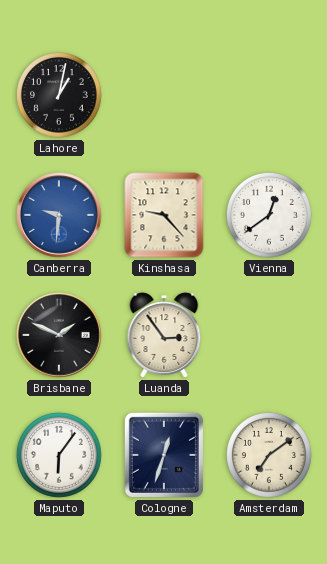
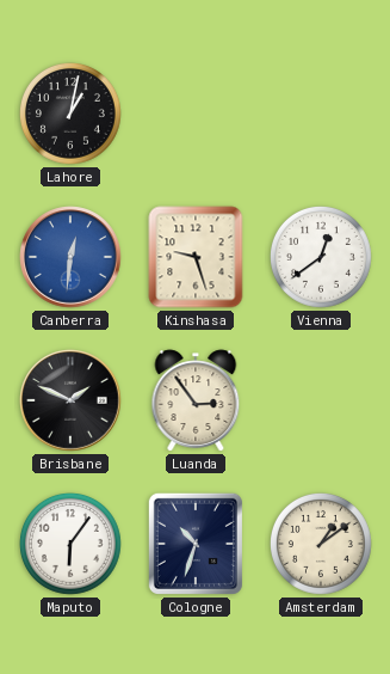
Canberra: 9:31 -> 12:31 (70, 257)
Kinshasa: 9:23 -> 9:27 (196, 257)
Cologne: 12:33 -> 10:33 (196, 544)
Amsterdam: 7:09 -> 1:09 (322, 545)
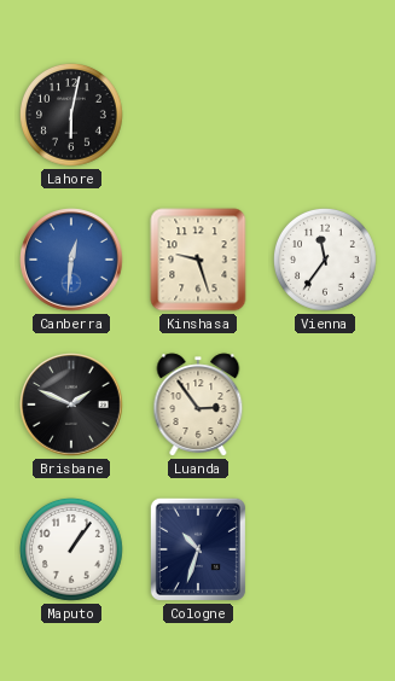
Lahore: 1:02 -> 6:02 (72, 116)
Vienna: 12:39 -> 11:36 (326, 261)
Maputo: 6:06 -> 1:06 (72, 551)
Amsterdam: 1:09 -> none (322, 545)
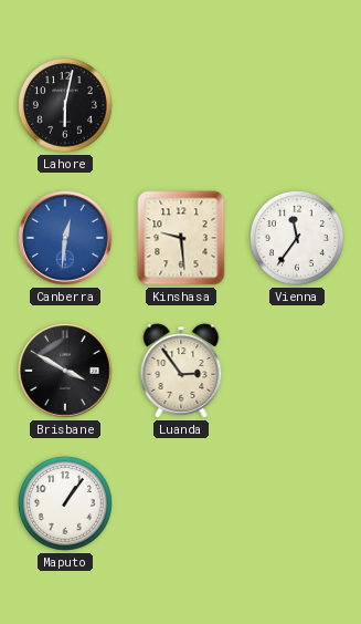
Kinshasa: 9:27 -> 9:29 (181, 238)
Brisbane: 1:49 -> 3:50 (65, 371)
Cologne: 10:33 -> none (198, 549)
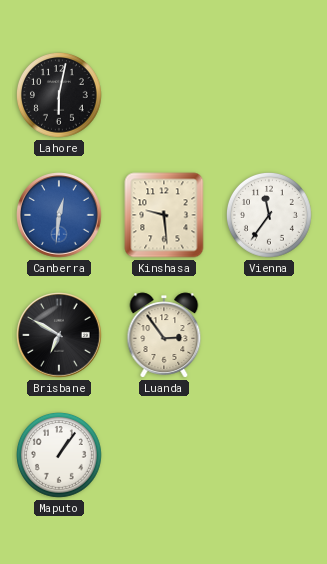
Brisbane: 3:50 -> 6:50 (59, 335)
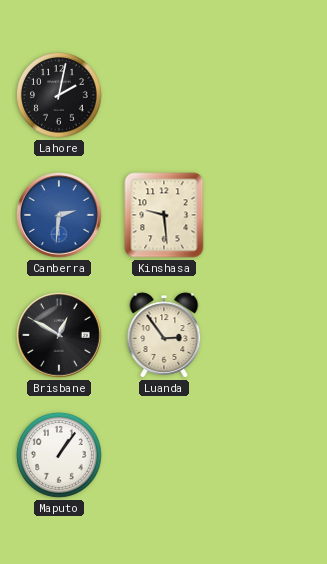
Lahore: 6:02 -> 2:02 (60, 96)
Canberra: 12:31 -> 2:31 (59, 215)
Vienna: 11:36 -> none (270, 216)
Brisbane: 6:50 -> 12:50 (59, 335)
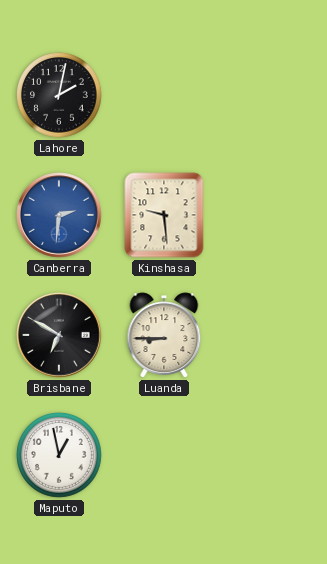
Brisbane: 12:50 -> 6:50 (59, 335)
Luanda: 2:54 -> 8:45 (164, 335)
Maputo: 1:06 -> 12:58 (60, 456)
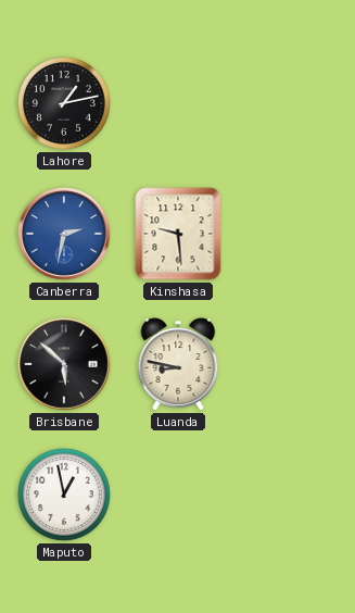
Lahore: 2:02 -> 1:13 (65, 104)
Canberra: 2:31 -> 2:32 (64, 234)
Brisbane: 6:50 -> 5:52 (64, 364)
Luanda: 8:45 -> 8:47 (178, 364)
